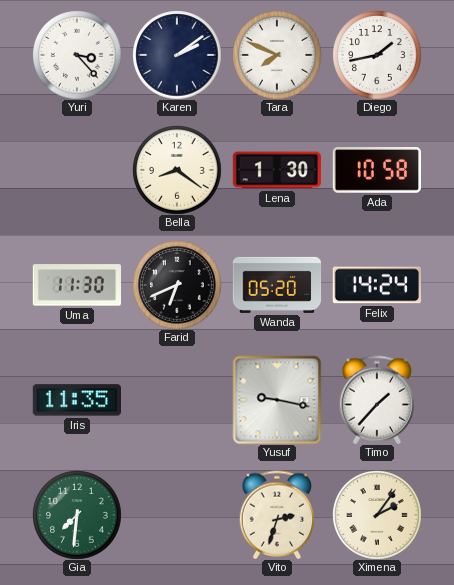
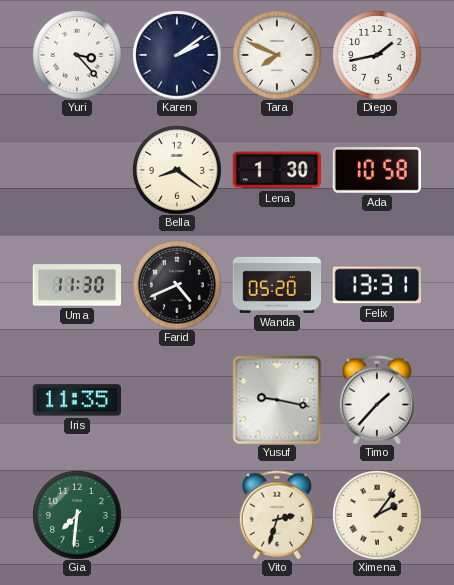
Farid: 6:41 -> 4:41 (177, 285)
Felix: 14:24 -> 13:31 (376, 285)
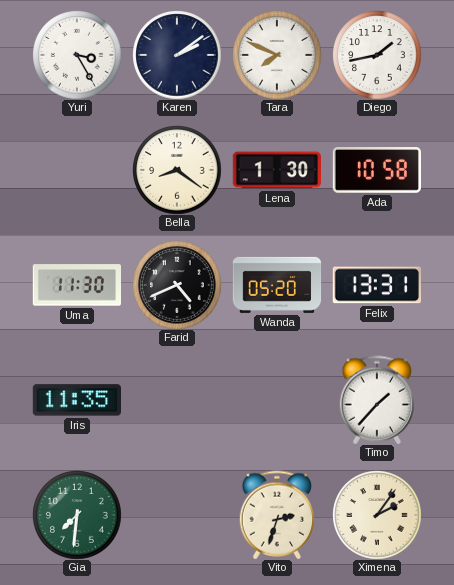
Yuri: 3:23 -> 3:25 (77, 55)
Yusuf: 9:17 -> none (277, 400)
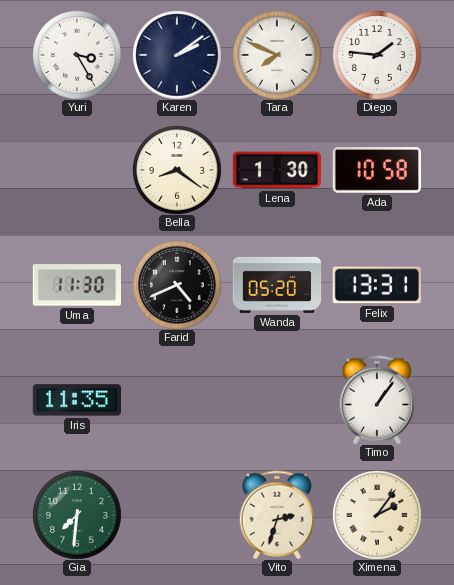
Diego: 1:43 -> 1:46 (377, 55)
Timo: 1:37 -> 1:06 (377, 400)
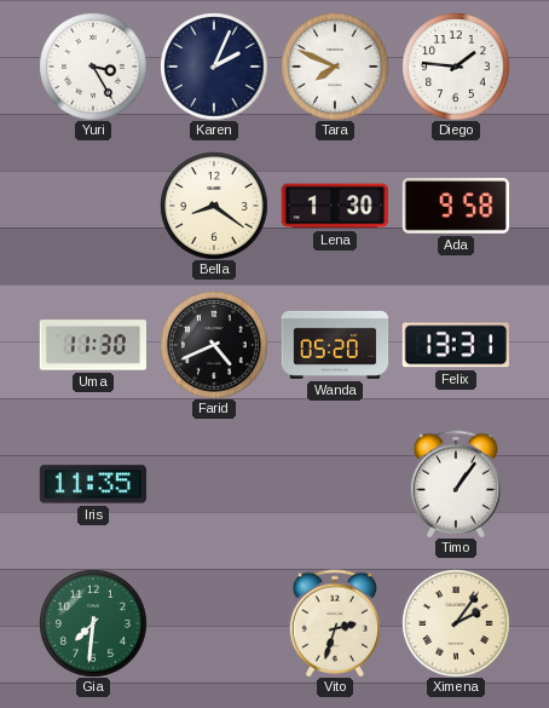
Karen: 2:09 -> 2:04 (214, 67)
Ada: 10:58 -> 9:58 (455, 207)
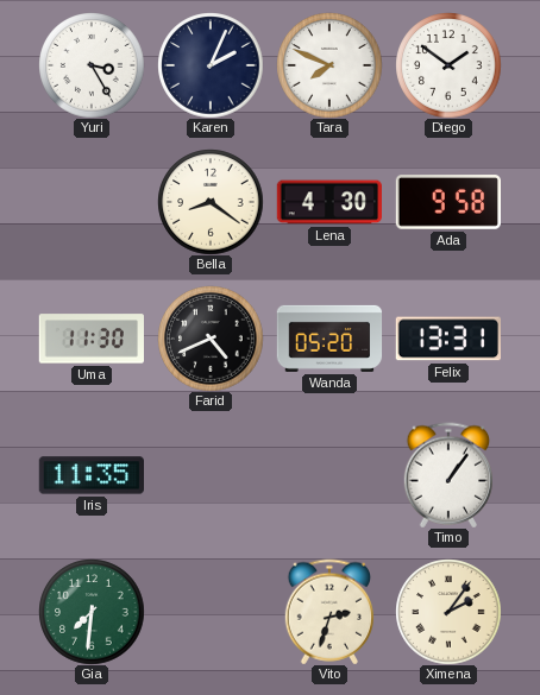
Diego: 1:46 -> 1:51 (448, 65)
Lena: 1:30 -> 4:30 (328, 202)
